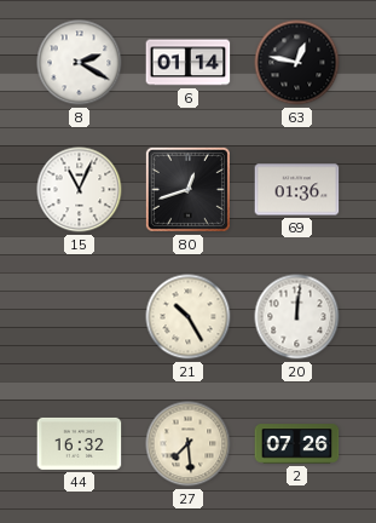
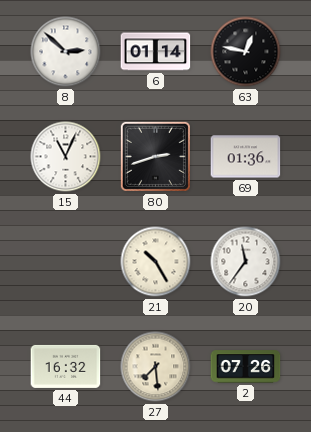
8: 2:20 -> 2:52 (66, 52)
80: 12:42 -> 2:42 (155, 156)
20: 12:01 -> 11:36 (246, 262)
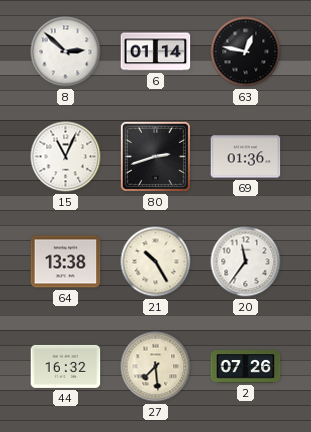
64: none -> 13:38 (66, 262)
